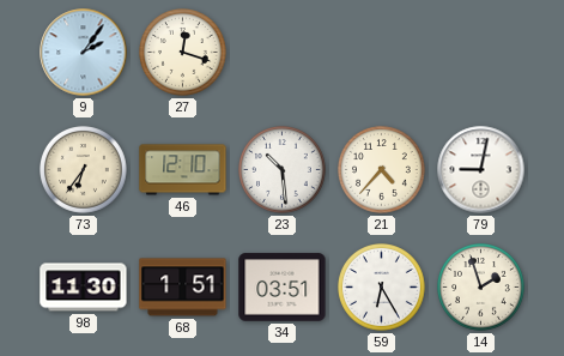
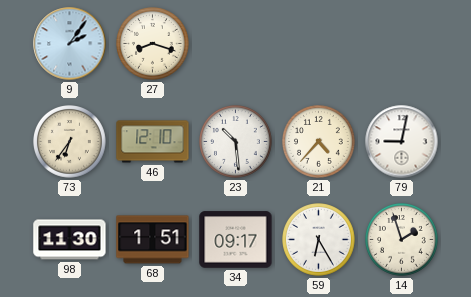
27: 12:18 -> 8:18 (153, 44)
34: 03:51 -> 09:17 (236, 240)
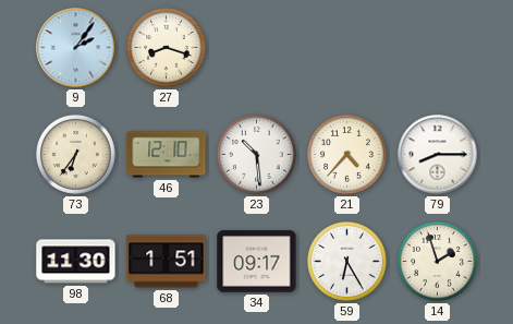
79: 9:02 -> 8:15 (438, 155)
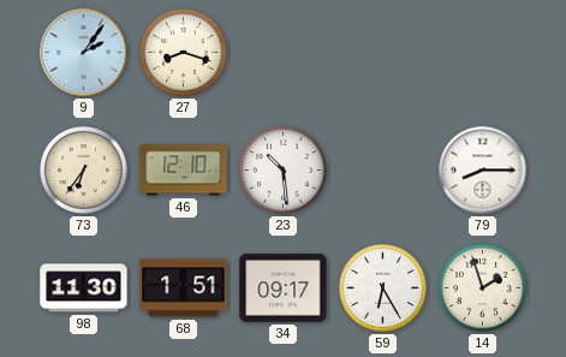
21: 4:37 -> none (347, 155)
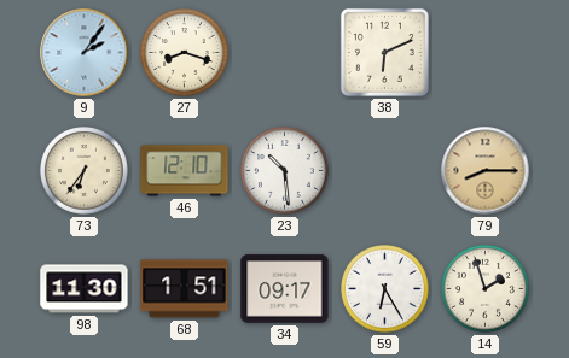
38: none -> 6:11 (384, 52)
79 dial: white -> champagne (486, 171)
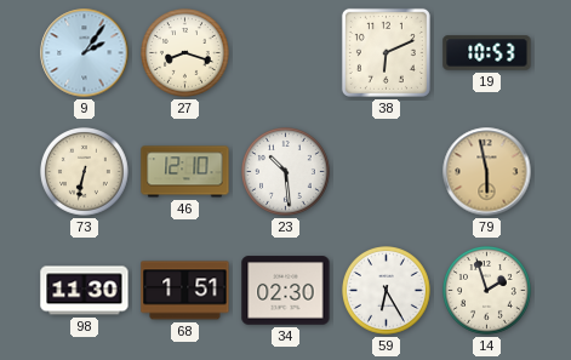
19: none -> 10:53 (487, 53)
73: 6:36 -> 6:32 (85, 172)
79: 8:15 -> 5:58 (487, 172)
34: 09:17 -> 02:30 (286, 291)
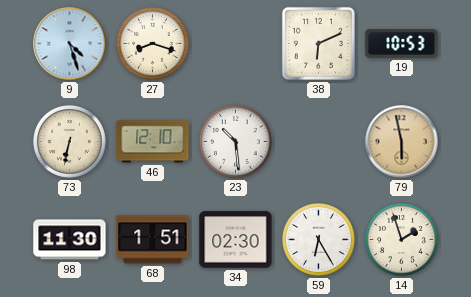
9: 2:06 -> 4:27 (70, 44)
